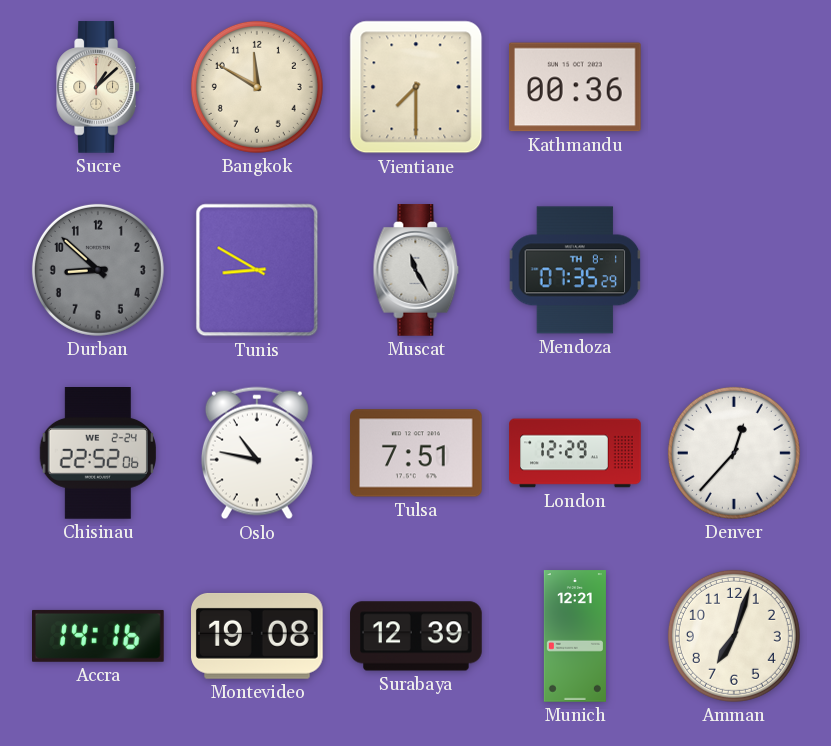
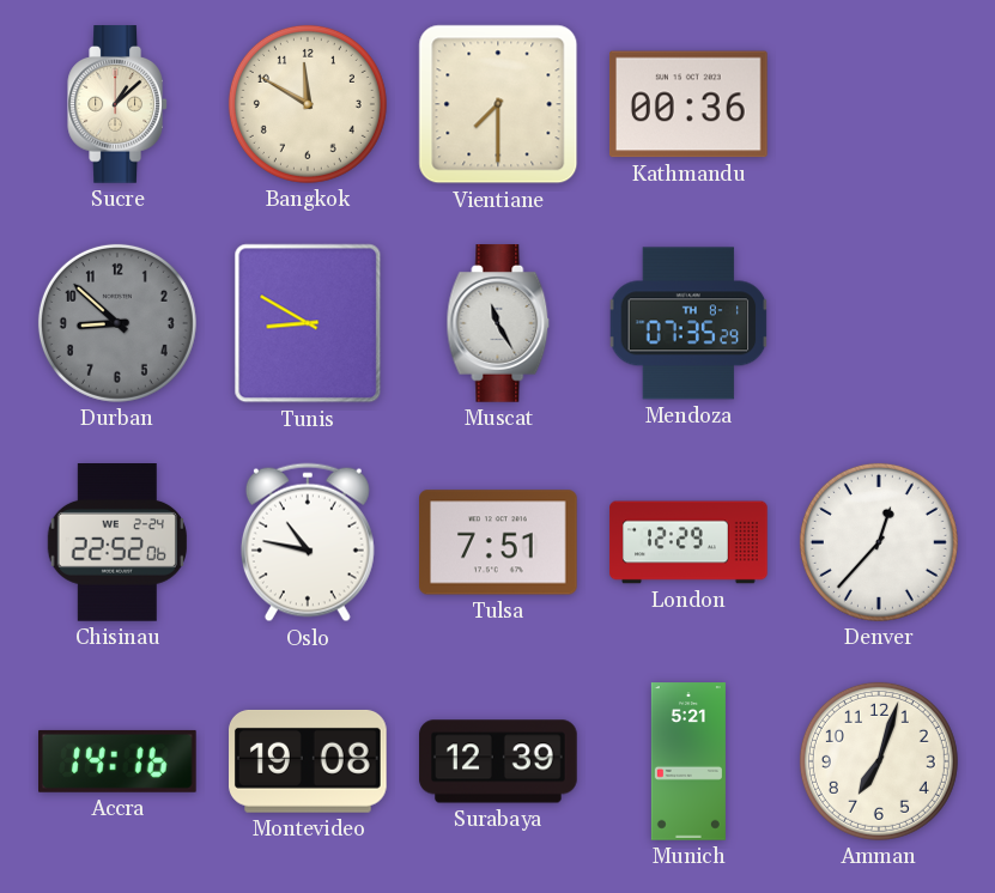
Munich: 12:21 -> 5:21 (688, 761)
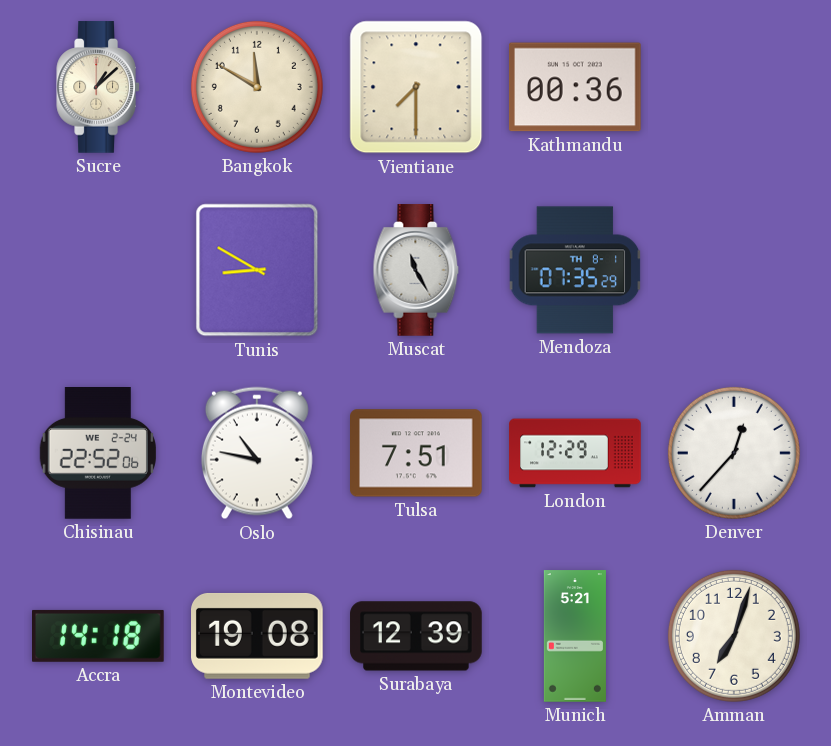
Durban: 8:52 -> none (117, 323)
Accra: 14:16 -> 14:18 (99, 636)
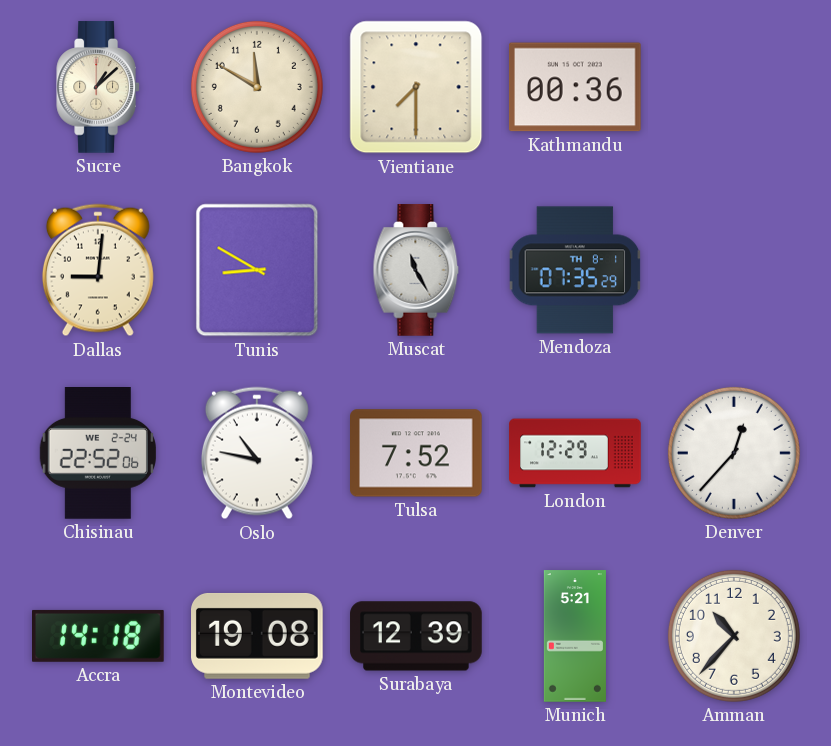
Dallas: none -> 9:01 (98, 270)
Tulsa: 7:51 -> 7:52 (417, 453)
Amman: 7:03 -> 10:37 (734, 636)
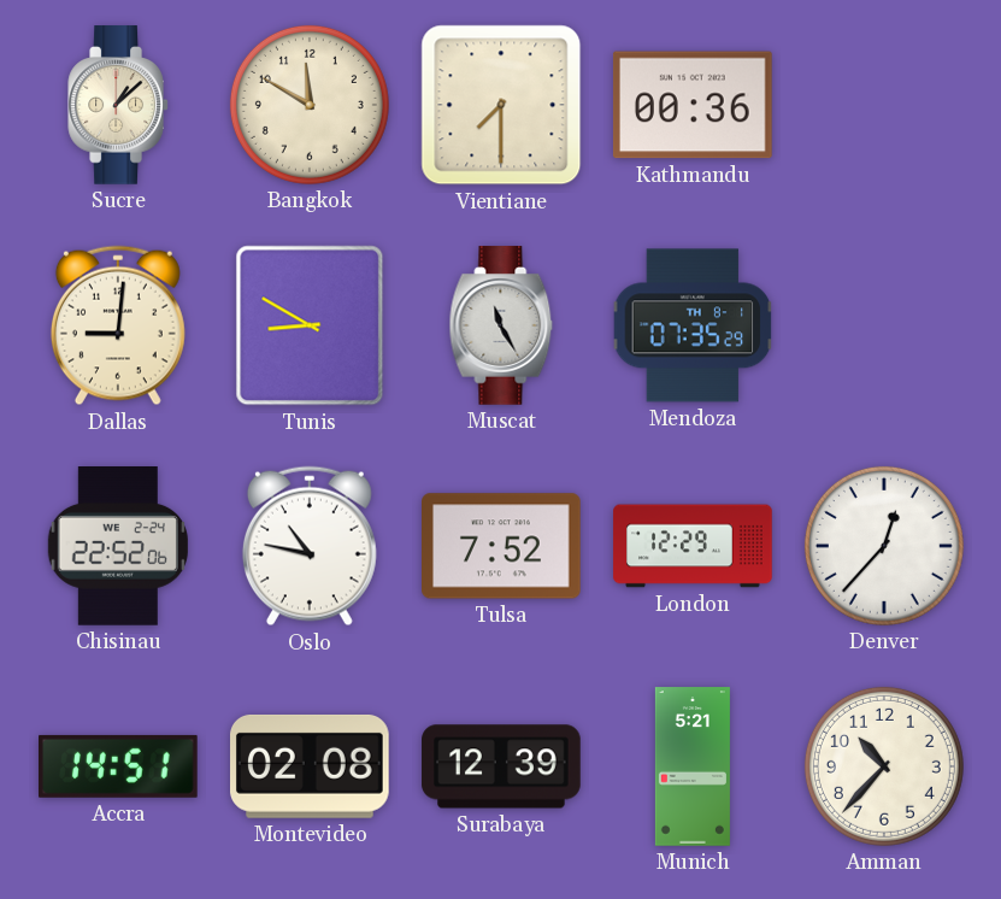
Accra: 14:18 -> 14:51 (119, 766)
Montevideo: 19:08 -> 02:08 (311, 766)
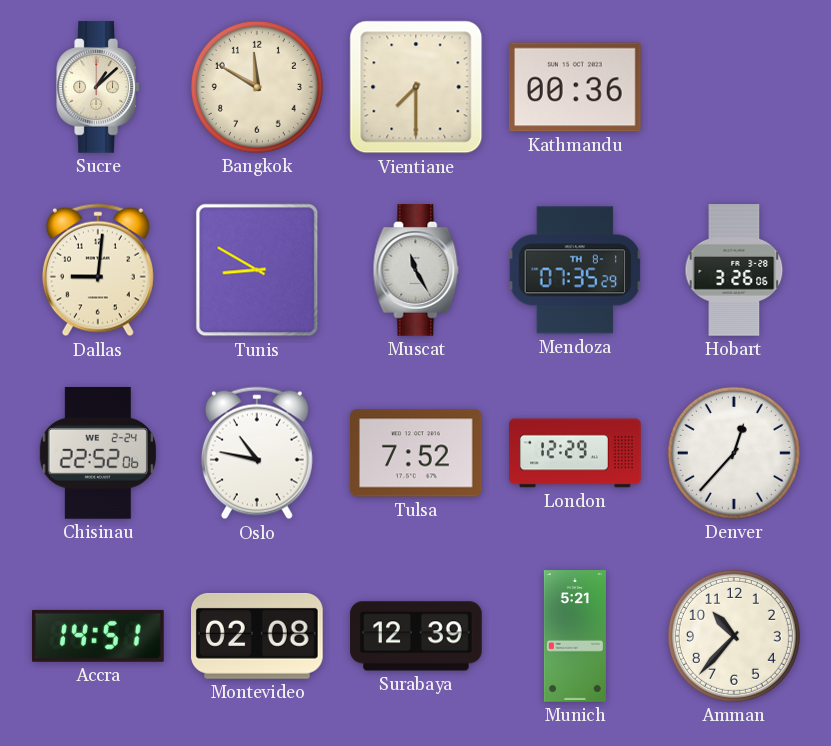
Hobart: none -> 3:26 (734, 270)
